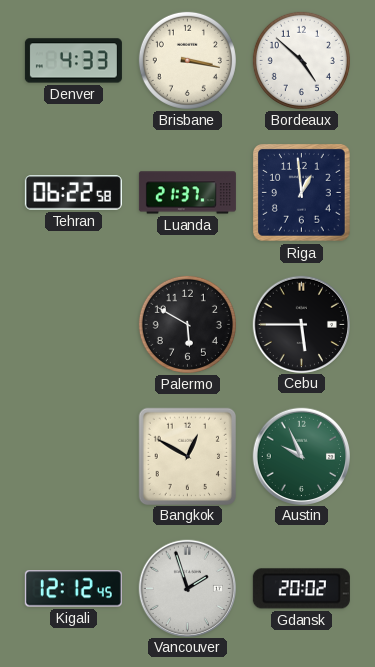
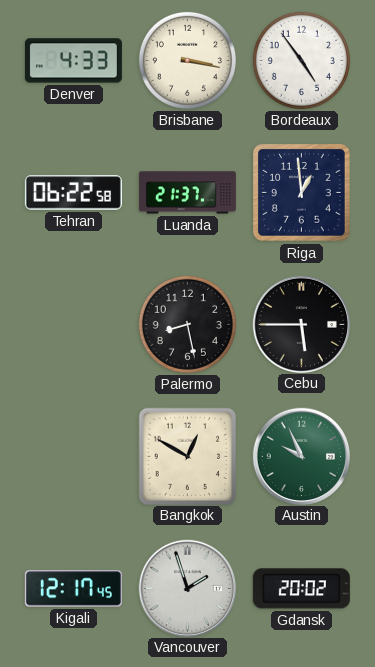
Bordeaux: 4:52 -> 4:54 (301, 60)
Palermo: 5:50 -> 8:28 (187, 324)
Kigali: 12:12 -> 12:17 (73, 589)
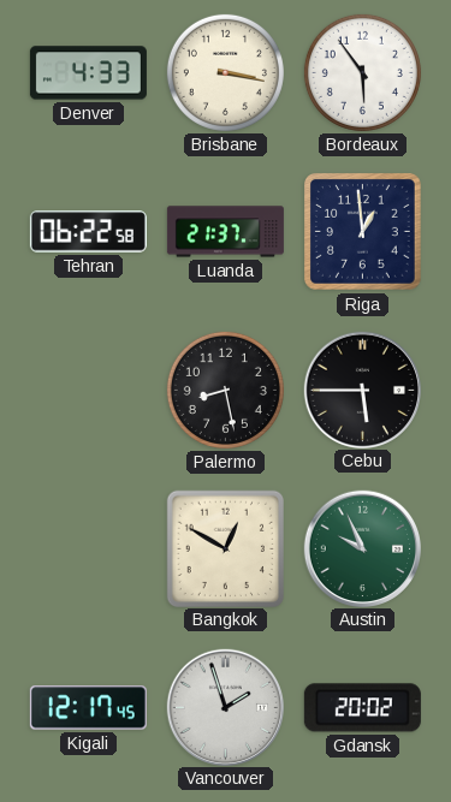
Bordeaux: 4:54 -> 5:54 (362, 72)
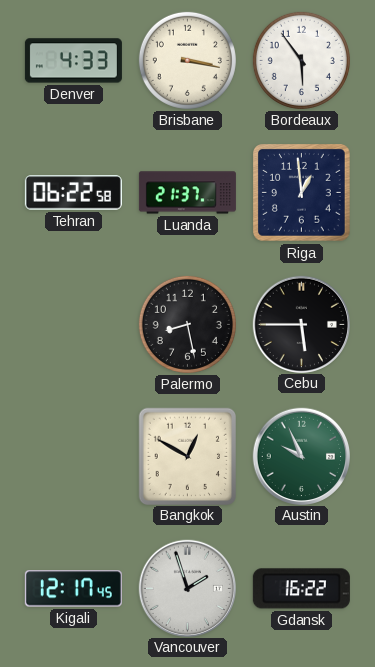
Gdansk: 20:02 -> 16:22 (301, 589)
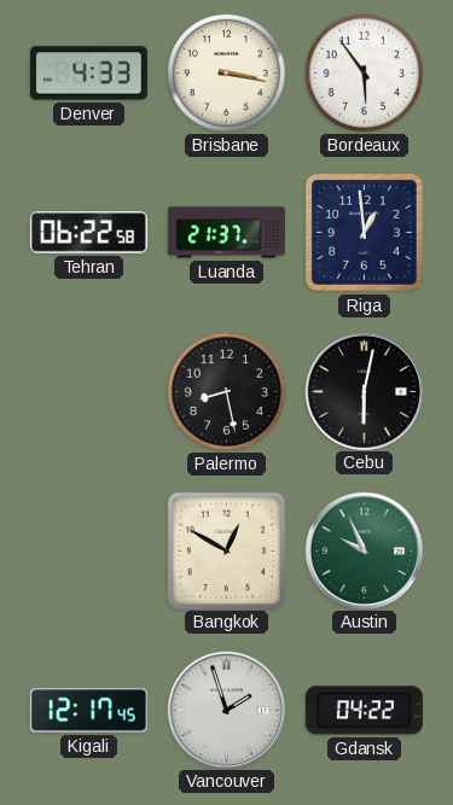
Cebu: 5:45 -> 6:02 (364, 391)
Gdansk: 16:22 -> 04:22 (364, 711)
